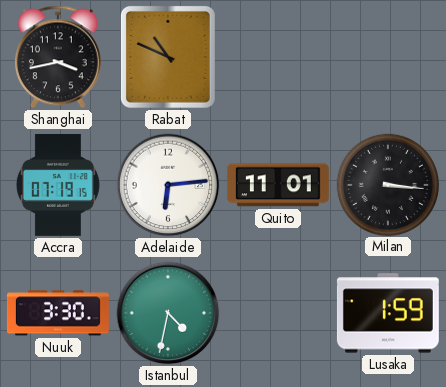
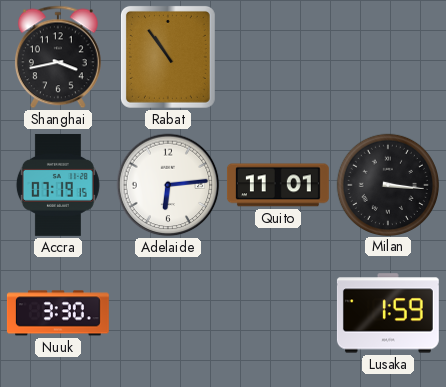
Rabat: 10:49 -> 10:54 (168, 57)
Istanbul: 4:32 -> none (168, 313)
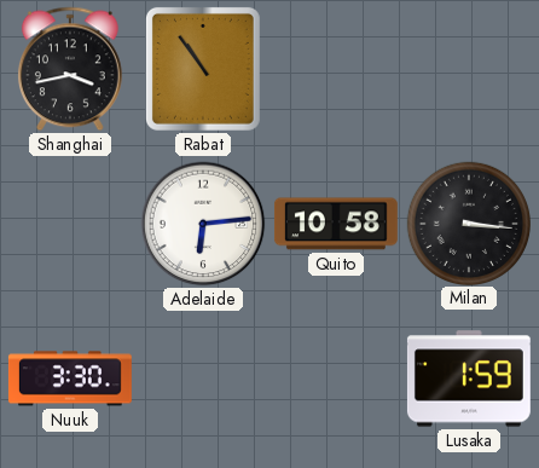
Accra: 07:19 -> none (58, 185)
Quito: 11:01 -> 10:58 (336, 224)
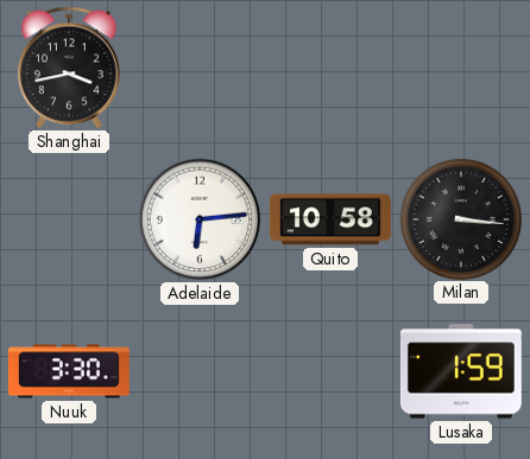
Rabat: 10:54 -> none (203, 69)
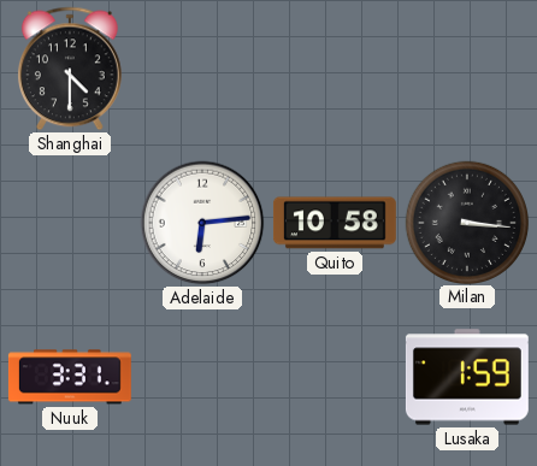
Shanghai: 3:43 -> 4:30 (70, 69)
Nuuk: 3:30 -> 3:31 (70, 377)
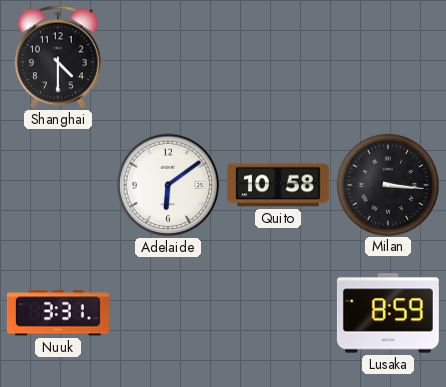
Adelaide: 6:14 -> 6:09 (168, 185)
Lusaka: 1:59 -> 8:59 (388, 313)
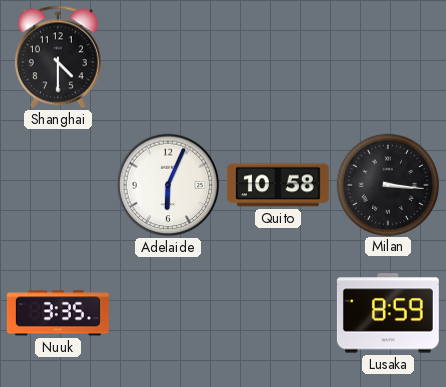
Adelaide: 6:09 -> 6:04 (168, 185)
Nuuk: 3:31 -> 3:35 (58, 313)
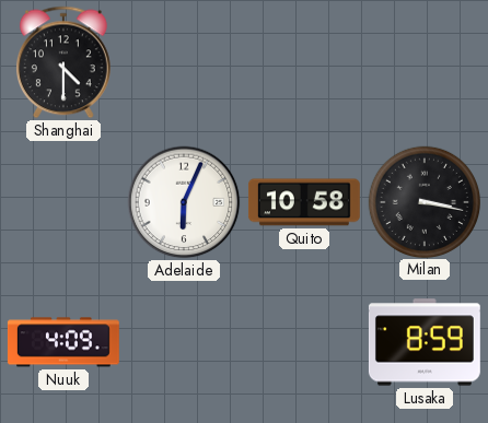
Milan: 3:16 -> 3:17 (423, 201)
Nuuk: 3:35 -> 4:09 (63, 342)
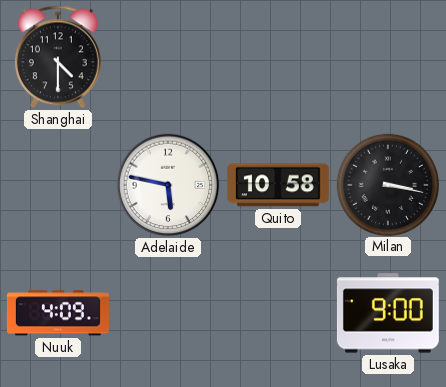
Adelaide: 6:04 -> 5:47 (168, 185)
Lusaka: 8:59 -> 9:00 (388, 313)
